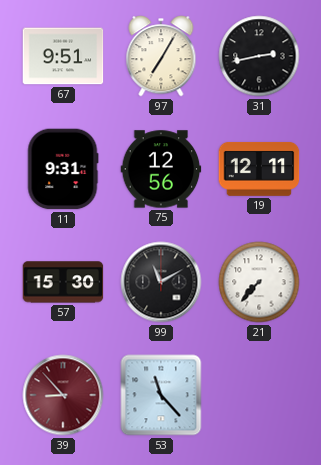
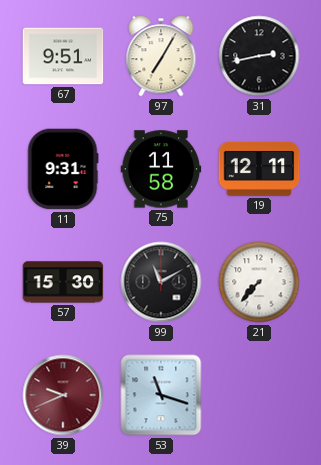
75: 12:56 -> 11:58 (161, 169)
39: 8:53 -> 9:41 (63, 395)
53: 11:23 -> 11:18 (161, 395)
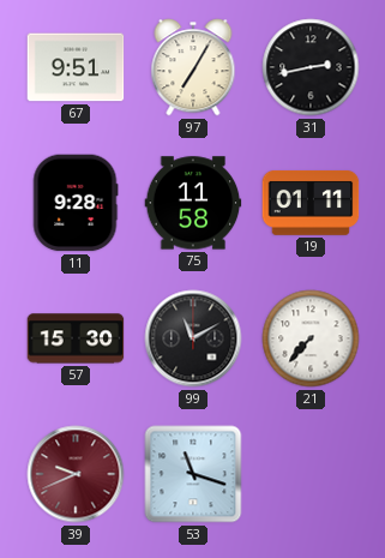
11: 9:31 -> 9:28 (76, 203)
19: 12:11 -> 01:11 (311, 203)
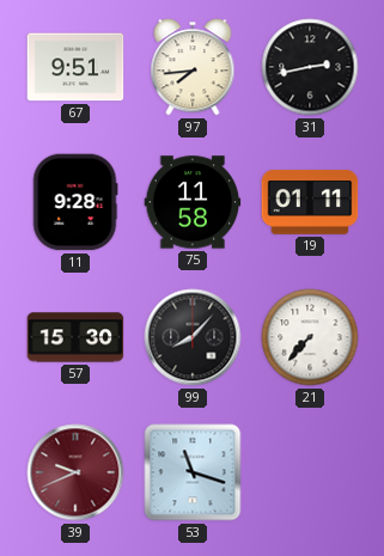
97: 7:05 -> 7:44 (193, 67)
99: 11:10 -> 8:07 (193, 337)
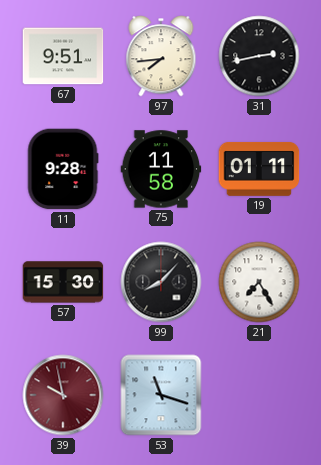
21: 7:37 -> 7:25 (259, 282)
39: 9:41 -> 9:58 (63, 395)
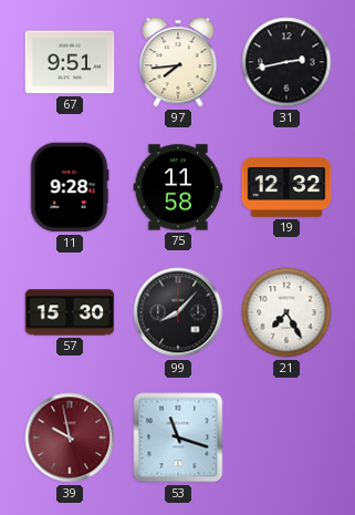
19: 01:11 -> 12:32 (286, 187)
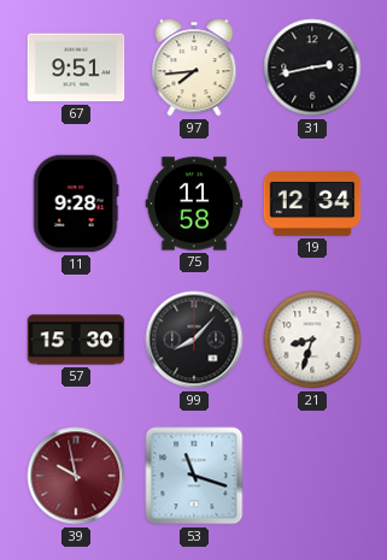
19: 12:32 -> 12:34 (312, 204)
21: 7:25 -> 8:33 (312, 340)
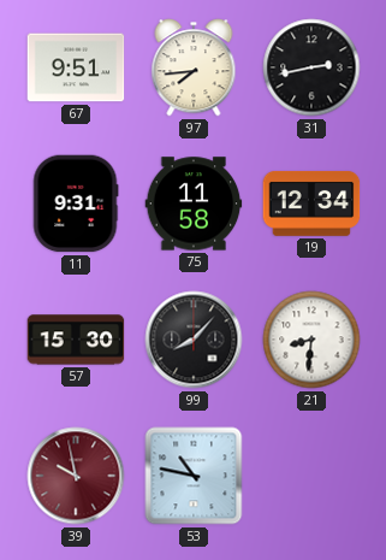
11: 9:28 -> 9:31 (76, 204)
21: 8:33 -> 8:31 (311, 340)
53: 11:18 -> 10:47 (194, 476)
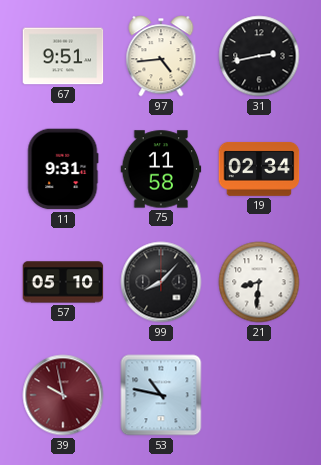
97: 7:44 -> 4:44 (161, 56)
19: 12:34 -> 02:34 (259, 169)
57: 15:30 -> 05:10 (63, 282)
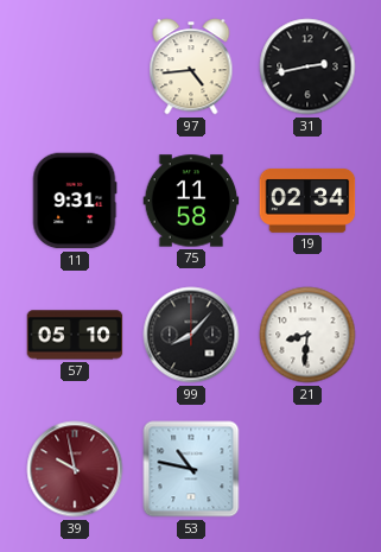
67: 9:51 -> none (63, 56)
